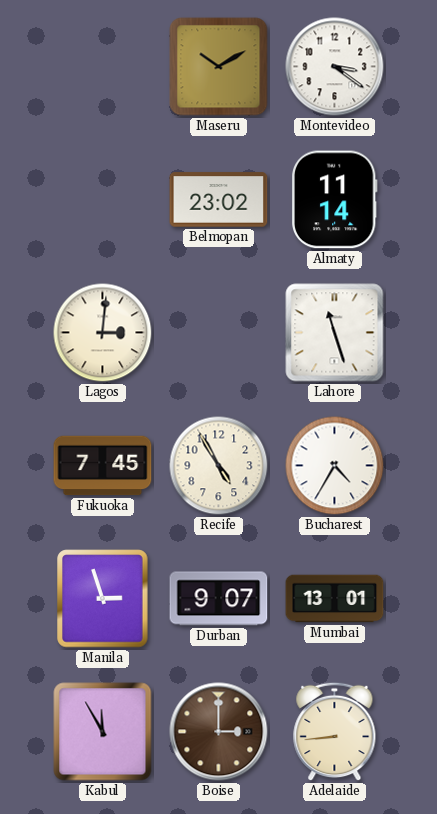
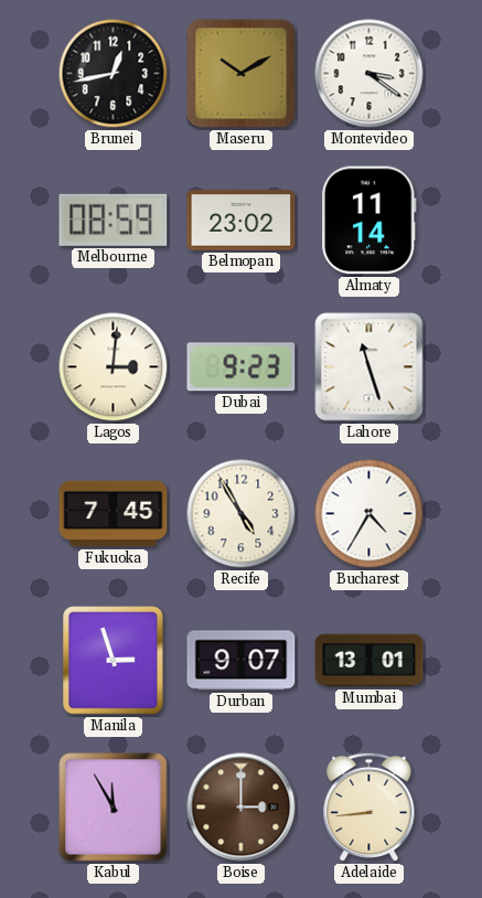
Brunei: none -> 12:43 (114, 74)
Melbourne: none -> 08:59 (114, 220)
Dubai: none -> 9:23 (242, 367)
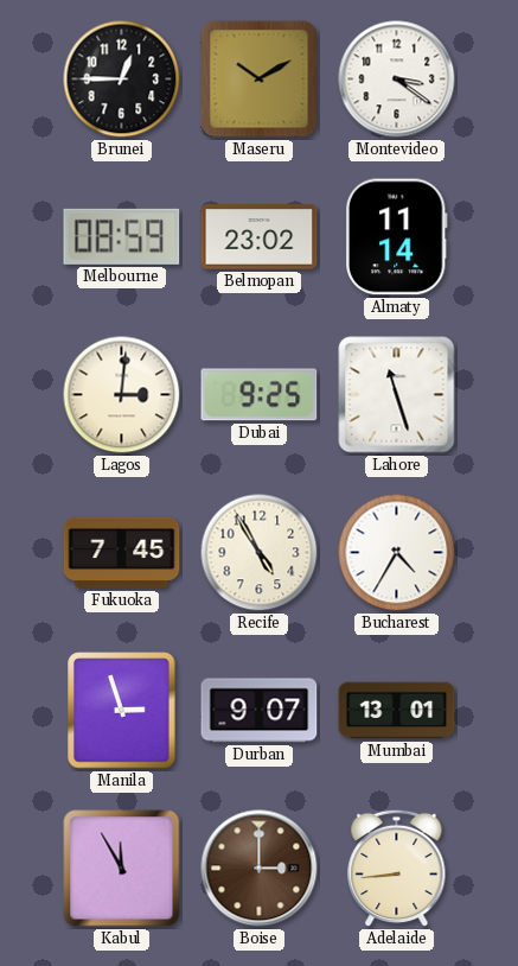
Brunei: 12:43 -> 12:45 (122, 80)
Dubai: 9:23 -> 9:25 (260, 395)
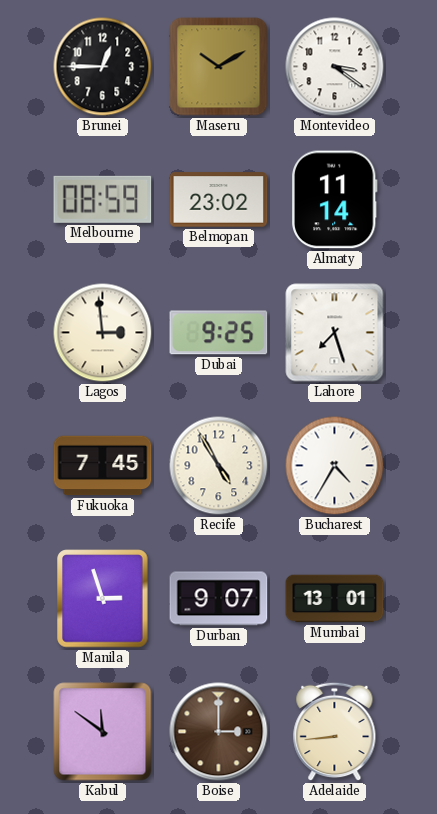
Lagos: 3:01 -> 2:59 (103, 333)
Lahore: 11:27 -> 7:27 (335, 333)
Kabul: 11:55 -> 11:51 (103, 732)
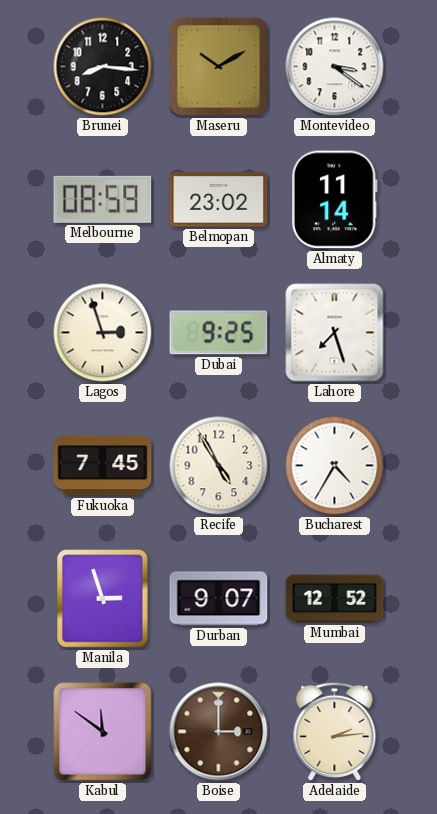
Brunei: 12:45 -> 8:16 (103, 67)
Lagos: 2:59 -> 2:57 (103, 333)
Mumbai: 13:01 -> 12:52 (335, 599)
Adelaide: 8:44 -> 2:14 (335, 732)
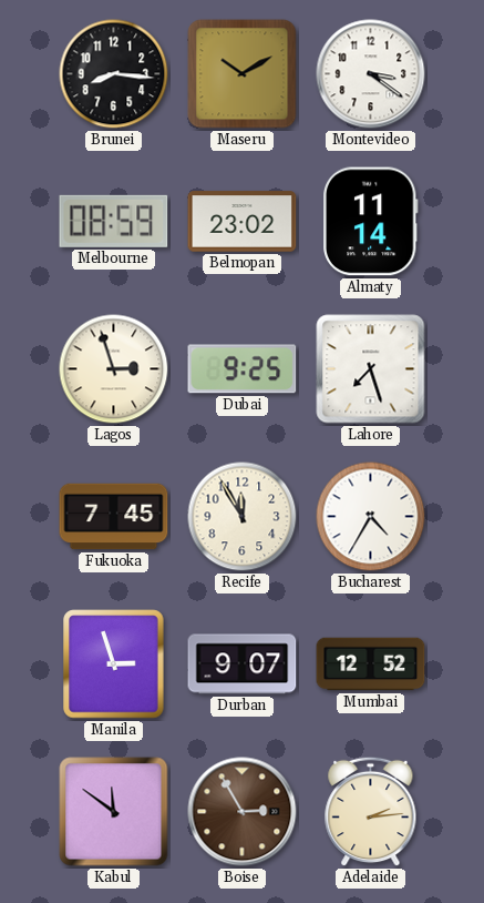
Recife: 4:55 -> 11:55 (243, 517)
Boise: 3:00 -> 2:55 (243, 812)
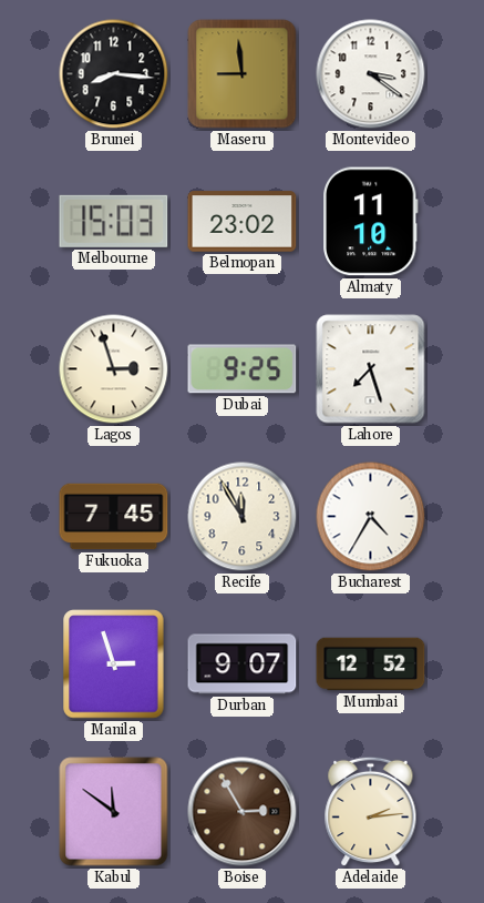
Maseru: 10:10 -> 8:59 (243, 74)
Melbourne: 08:59 -> 15:03 (114, 221)
Almaty: 11:14 -> 11:10 (371, 222)
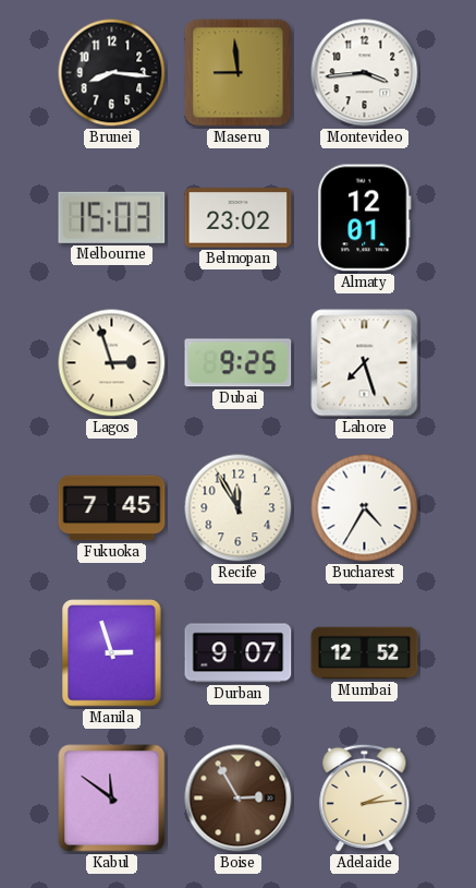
Montevideo: 3:21 -> 3:44 (365, 73)
Almaty: 11:10 -> 12:01 (365, 218)
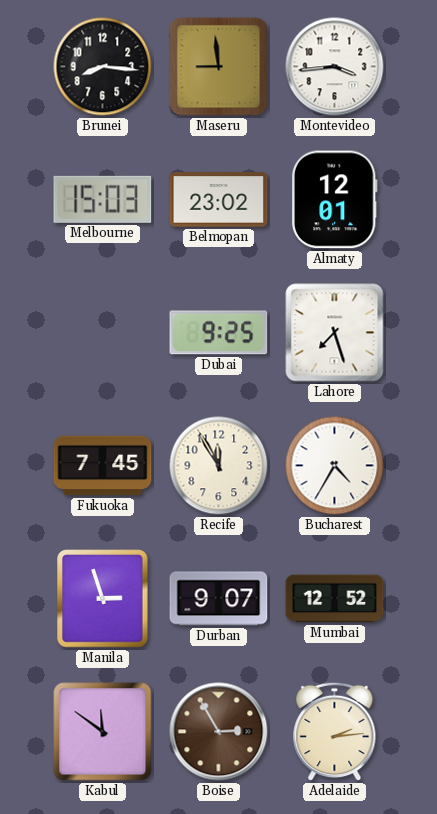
Lagos: 2:57 -> none (112, 363)
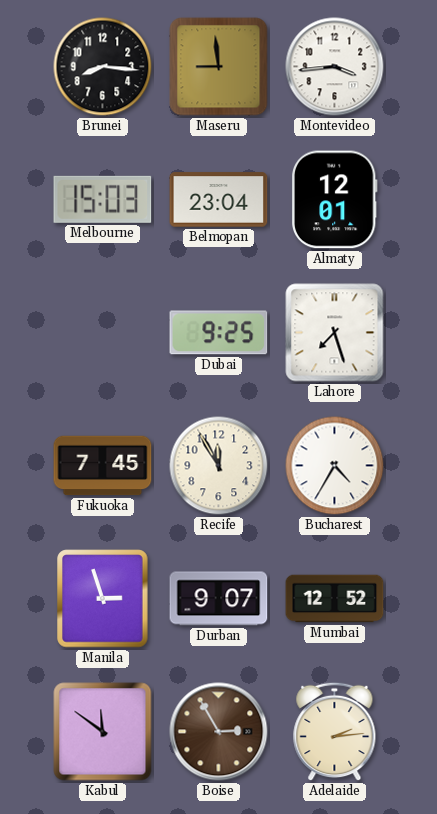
Belmopan: 23:02 -> 23:04 (219, 200)
